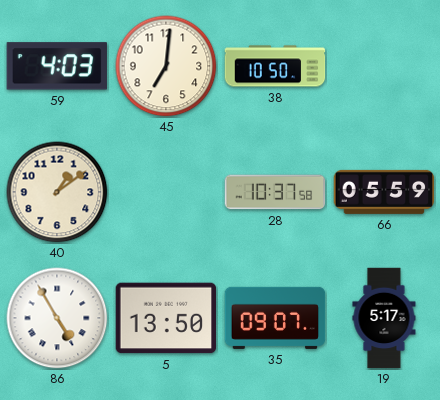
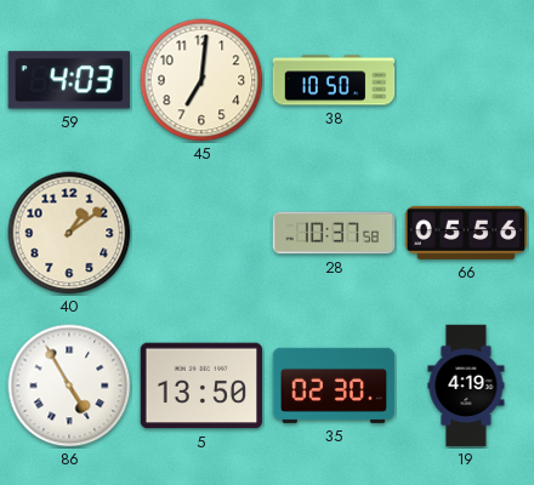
66: 05:59 -> 05:56 (466, 233)
35: 09:07 -> 02:30 (334, 386)
19: 5:17 -> 4:19 (466, 386)
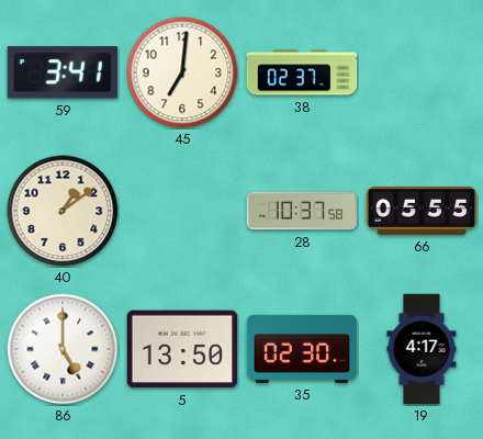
59: 4:03 -> 3:41 (63, 72)
38: 10:50 -> 02:37 (302, 72)
66: 05:56 -> 05:55 (422, 211)
86: 4:55 -> 5:00 (63, 349)
19: 4:19 -> 4:17 (422, 349)
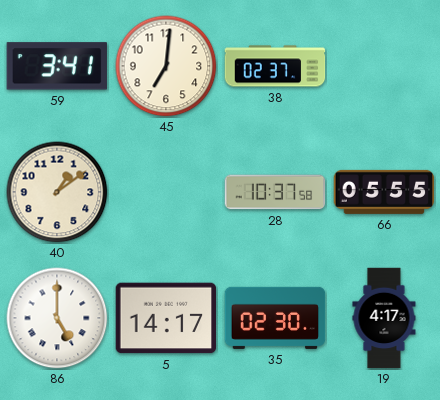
5: 13:50 -> 14:17 (166, 318)
